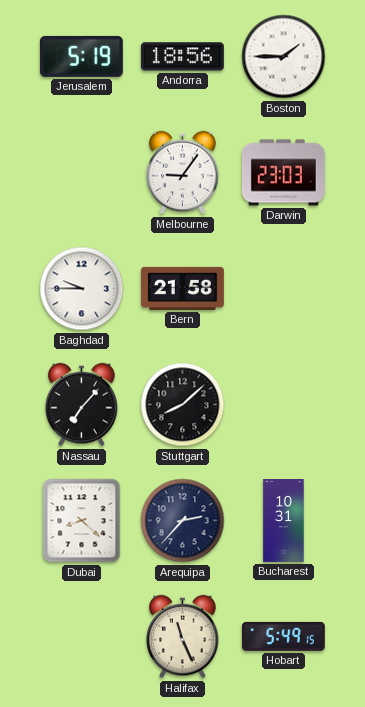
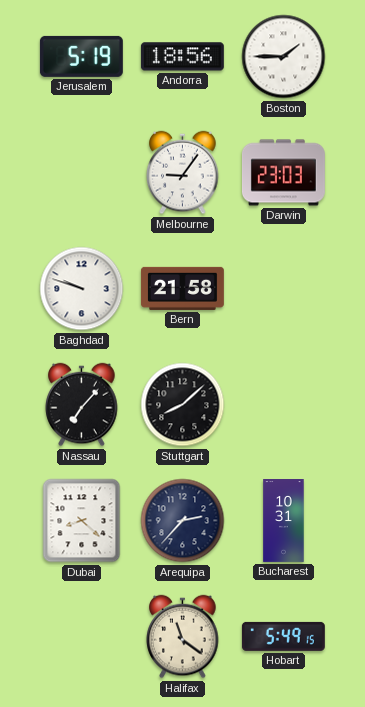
Baghdad: 9:45 -> 9:48 (82, 289)
Halifax: 11:26 -> 11:21 (183, 637)
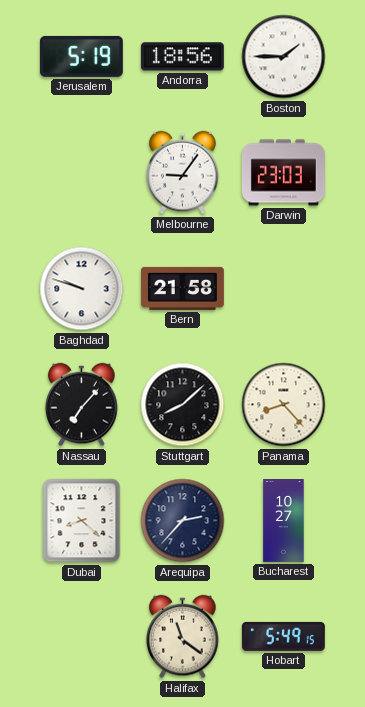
Panama: none -> 8:23 (284, 405)
Bucharest: 10:31 -> 10:27 (284, 521)
